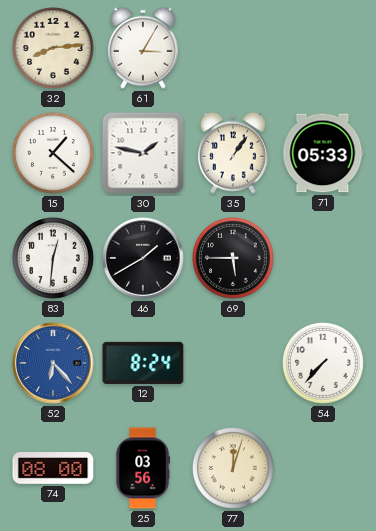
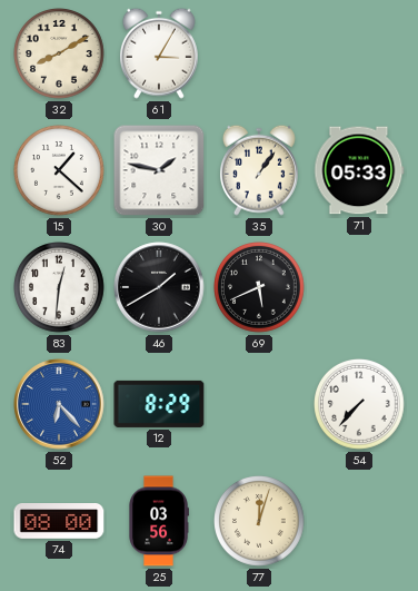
32: 8:14 -> 8:10 (60, 55)
69: 5:45 -> 5:41 (260, 288)
12: 8:24 -> 8:29 (159, 404)
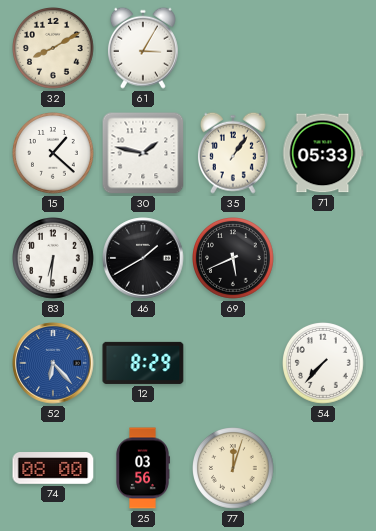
83: 12:31 -> 6:31 (54, 259)
